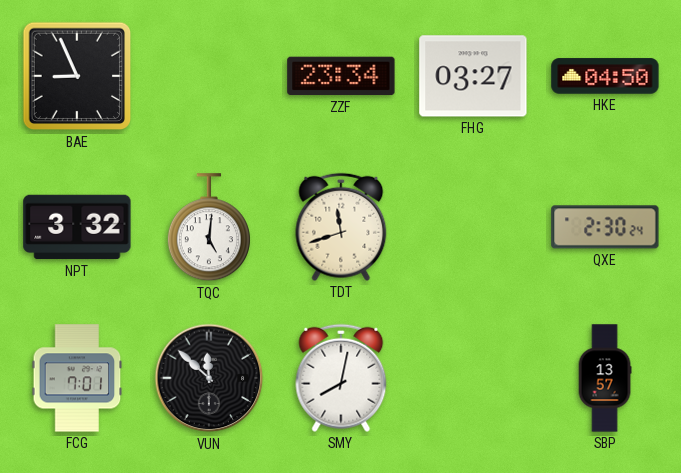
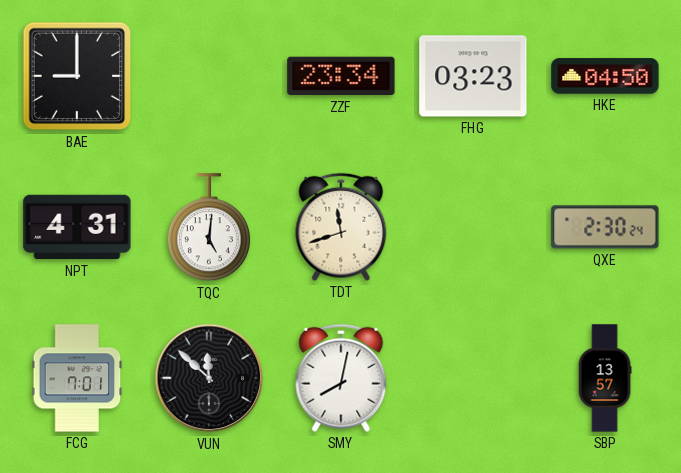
BAE: 8:56 -> 9:00 (77, 76)
FHG: 03:27 -> 03:23 (473, 76)
NPT: 3:32 -> 4:31 (77, 227)
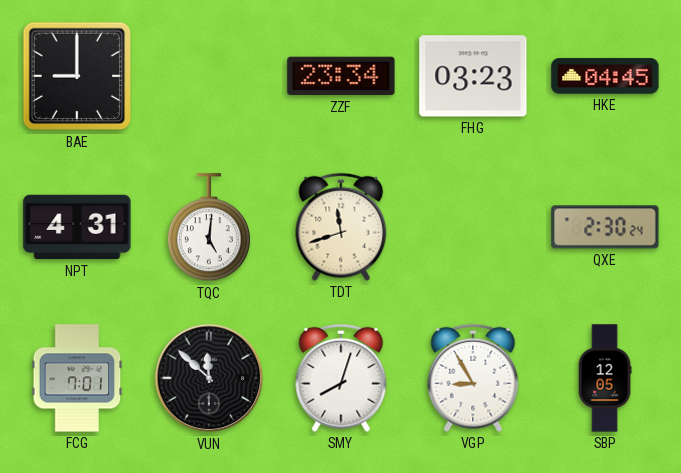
HKE: 04:50 -> 04:45 (605, 76)
SMY: 8:02 -> 8:03 (341, 378)
VGP: none -> 8:55 (473, 378)
SBP: 13:57 -> 12:05 (605, 378)
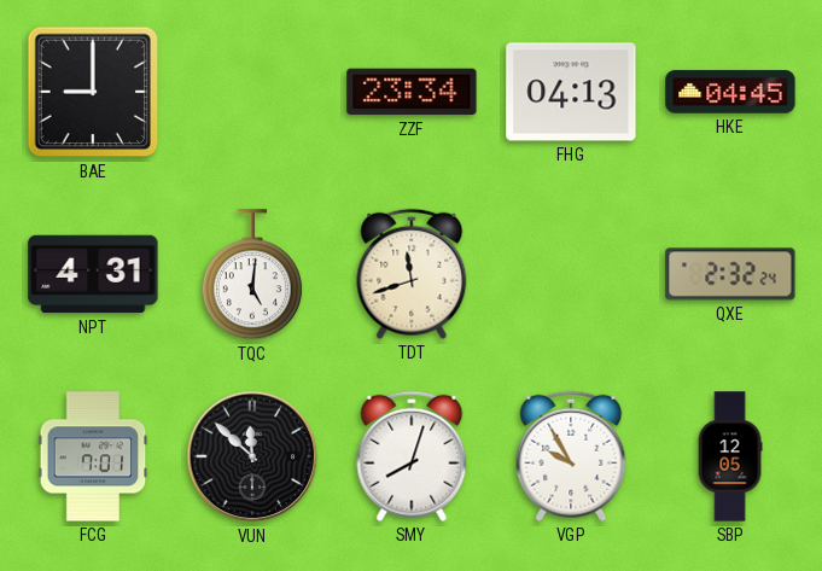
FHG: 03:23 -> 04:13 (571, 92)
QXE: 2:30 -> 2:32 (730, 274)
VGP: 8:55 -> 9:55 (571, 456)
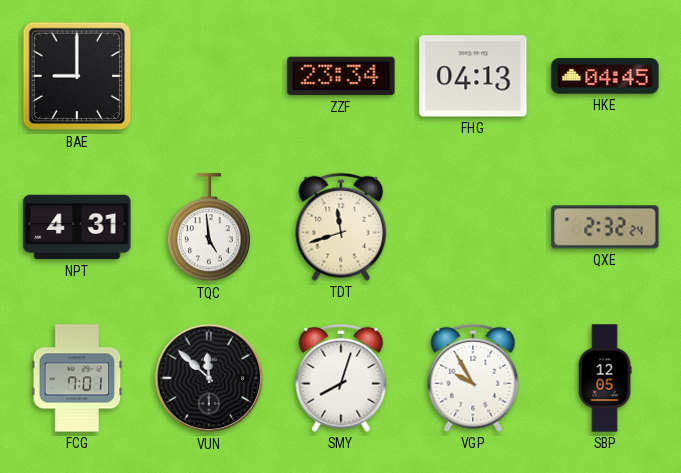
TQC: 5:01 -> 4:59 (209, 228)
